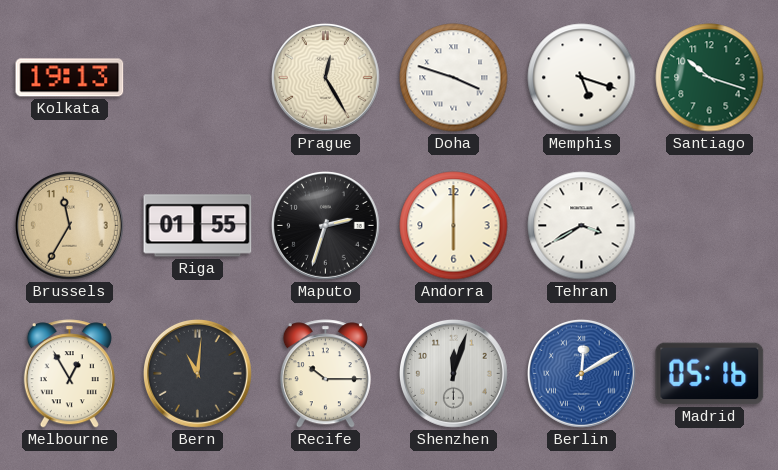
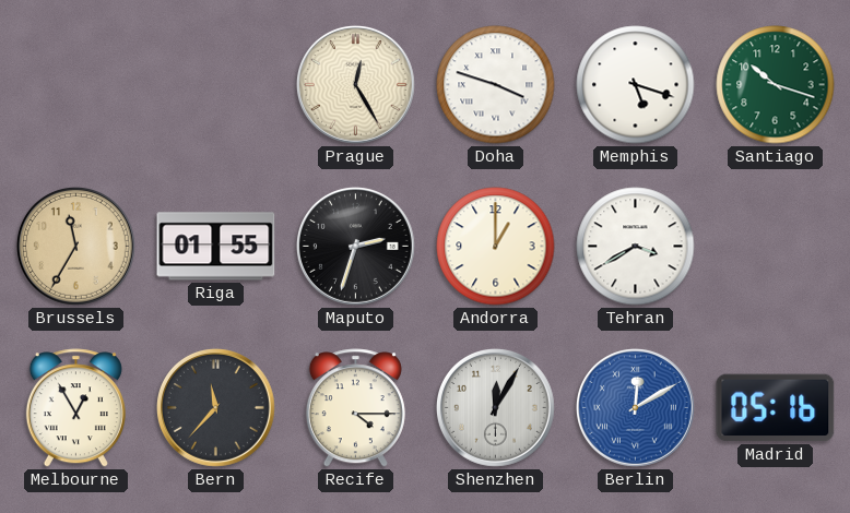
Kolkata: 19:13 -> none (70, 78)
Andorra: 6:00 -> 1:00 (496, 247)
Bern: 11:01 -> 11:37 (215, 407)
Recife: 10:15 -> 4:15 (355, 408)
Shenzhen: 12:03 -> 12:05 (495, 407)
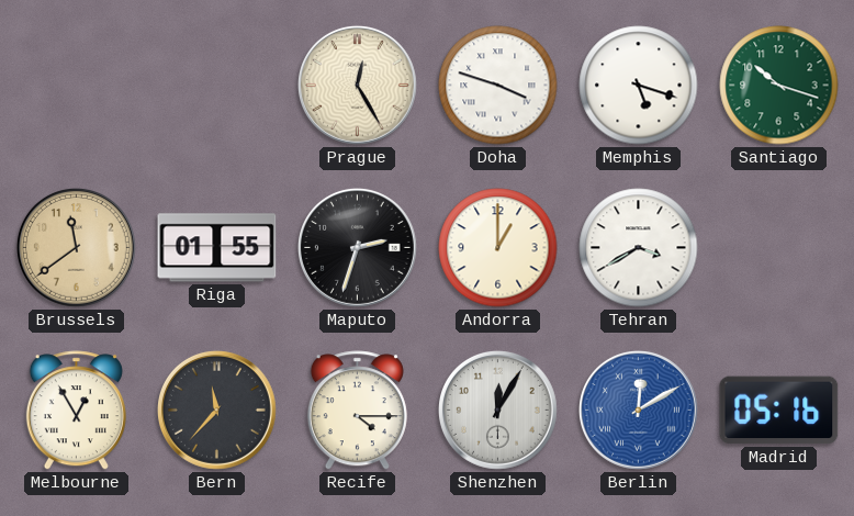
Brussels: 11:35 -> 11:39 (76, 247)
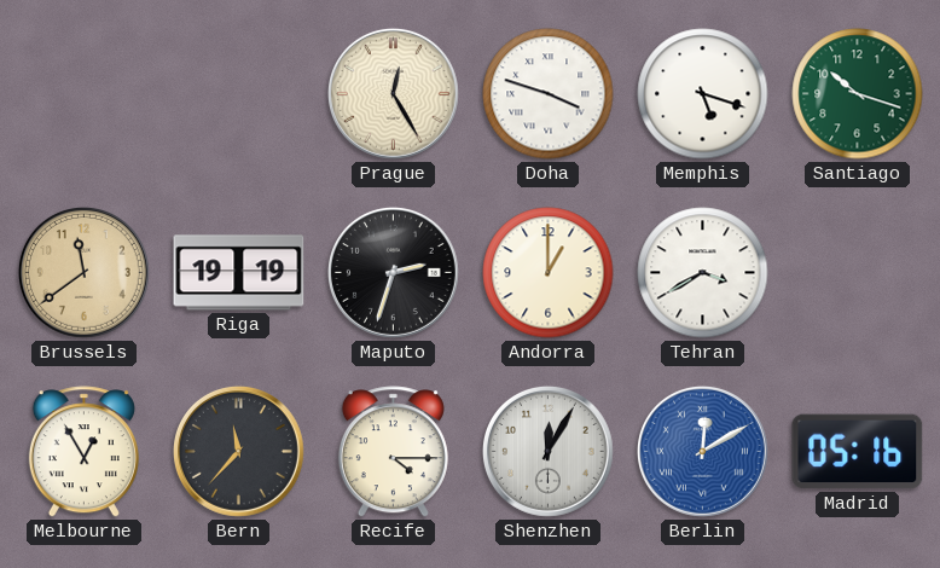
Riga: 01:55 -> 19:19 (239, 273)
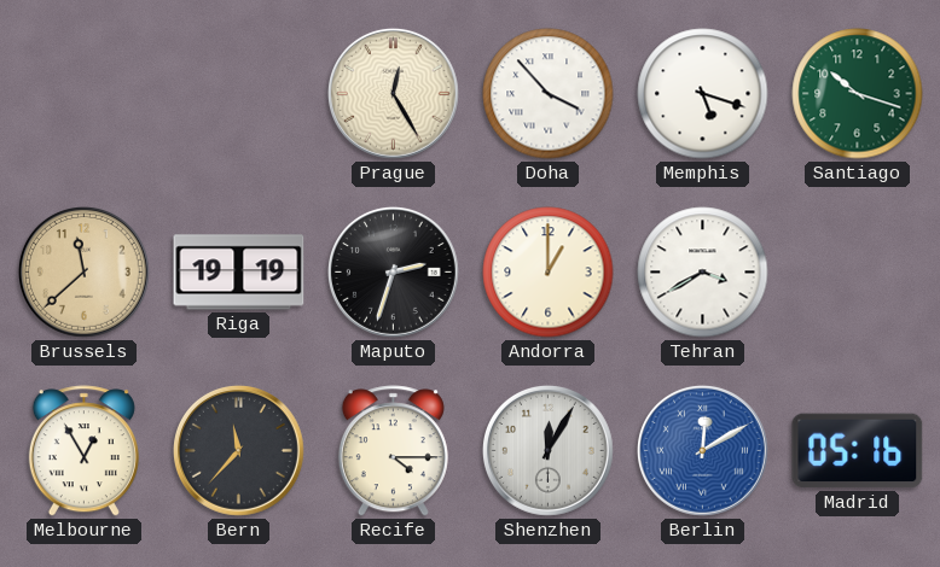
Doha: 3:48 -> 3:53 (549, 94)
Brussels: 11:39 -> 11:38 (83, 271)
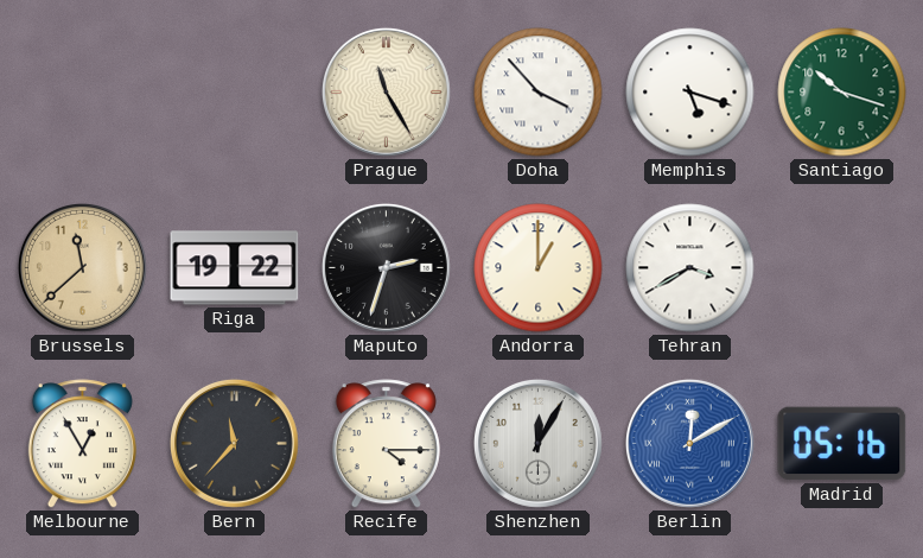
Prague: 12:25 -> 11:25 (386, 91)
Riga: 19:19 -> 19:22 (235, 268)
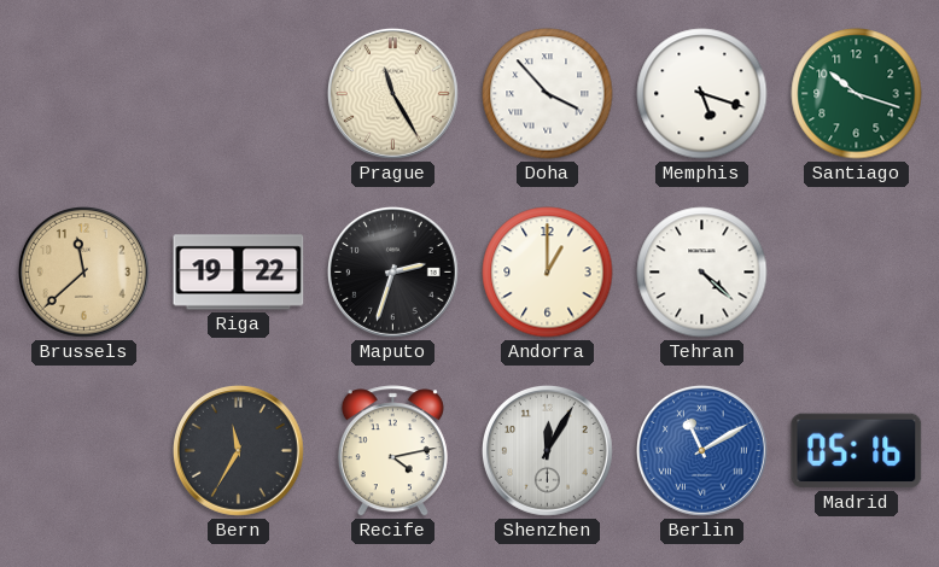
Tehran: 3:40 -> 4:22 (702, 273)
Melbourne: 12:55 -> none (82, 444)
Bern: 11:37 -> 11:35 (238, 450)
Recife: 4:15 -> 4:13 (392, 451)
Berlin: 12:10 -> 11:10 (701, 450)
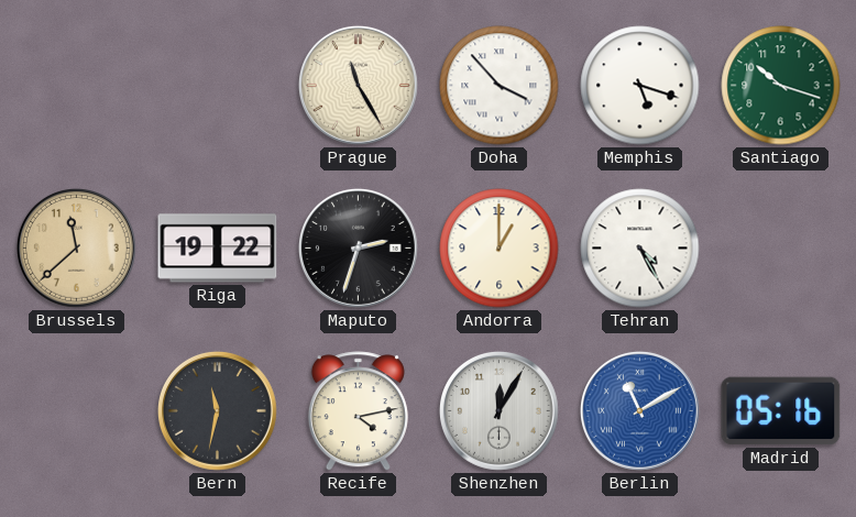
Tehran: 4:22 -> 4:25 (640, 249)
Bern: 11:35 -> 11:32 (217, 410)
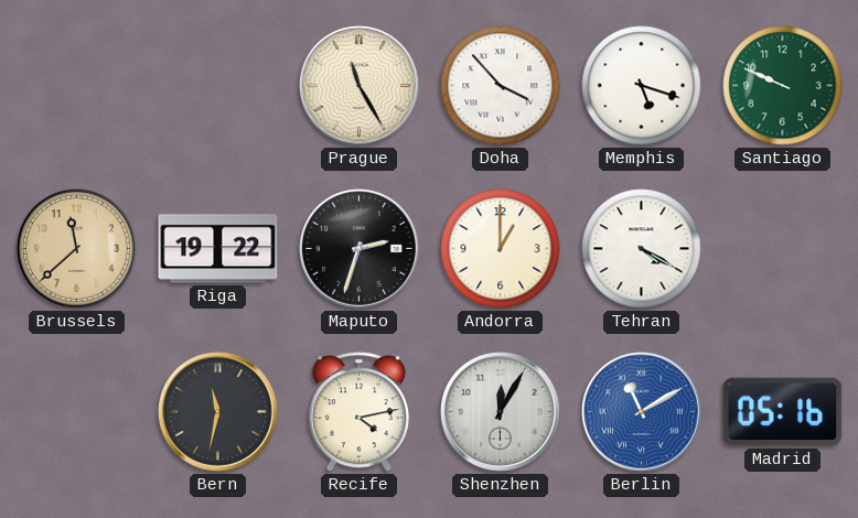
Santiago: 10:18 -> 9:49 (783, 86)
Tehran: 4:25 -> 4:20 (642, 249)
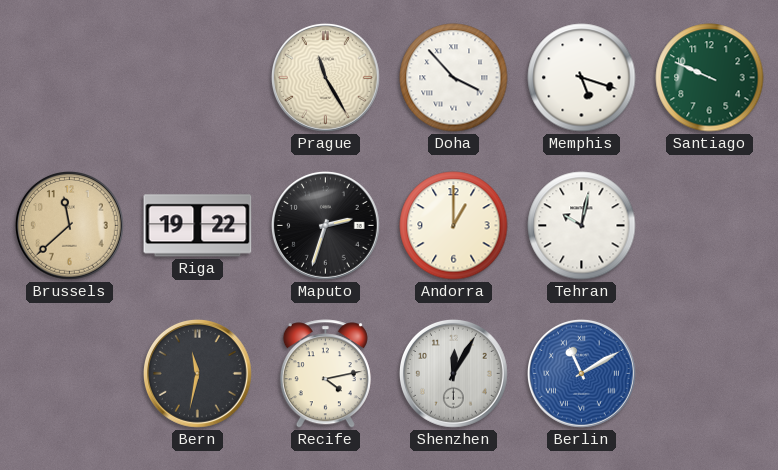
Tehran: 4:20 -> 10:02 (582, 226)
Madrid: 05:16 -> none (783, 412)
